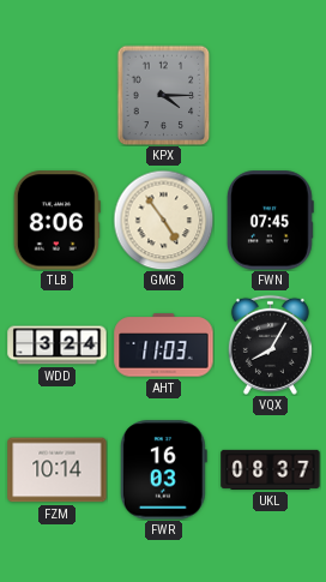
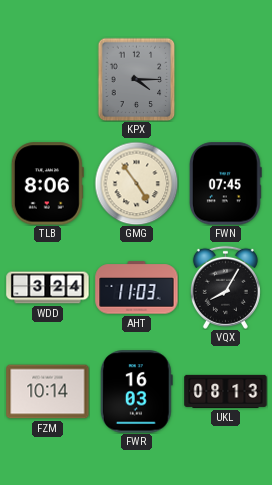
UKL: 08:37 -> 08:13 (226, 391)
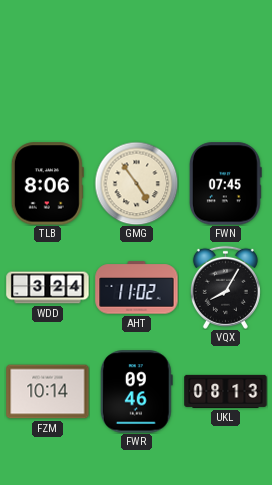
KPX: 4:15 -> none (137, 79)
AHT: 11:03 -> 11:02 (137, 288)
FWR: 16:03 -> 09:46 (136, 392)
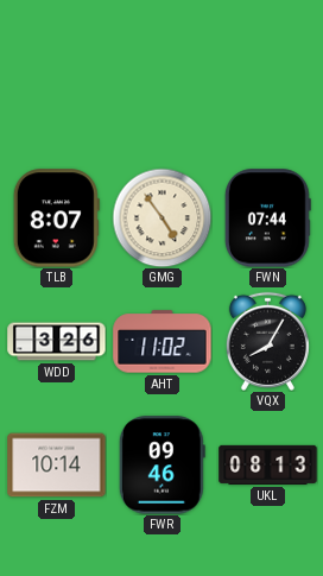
TLB: 8:06 -> 8:07 (56, 219)
FWN: 07:45 -> 07:44 (267, 219)
WDD: 3:24 -> 3:26 (57, 342)
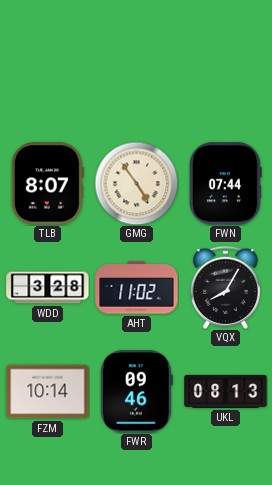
WDD: 3:26 -> 3:28 (48, 288)
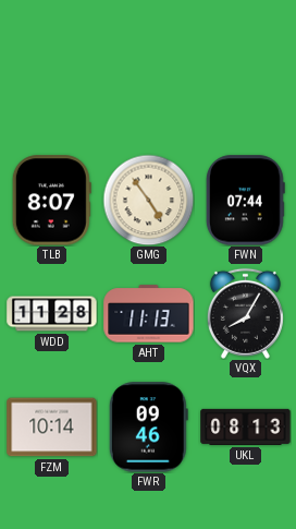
WDD: 3:28 -> 11:28 (52, 314)
AHT: 11:02 -> 11:13 (149, 314)
